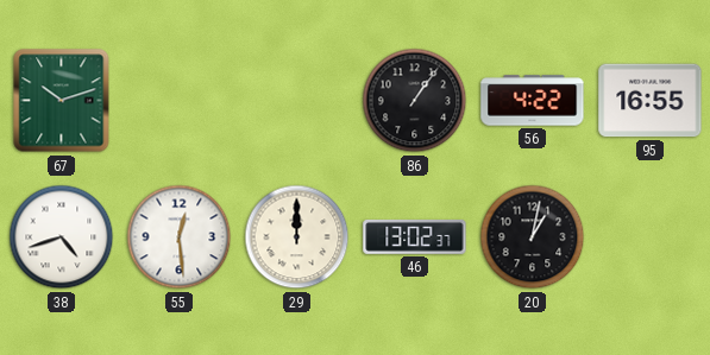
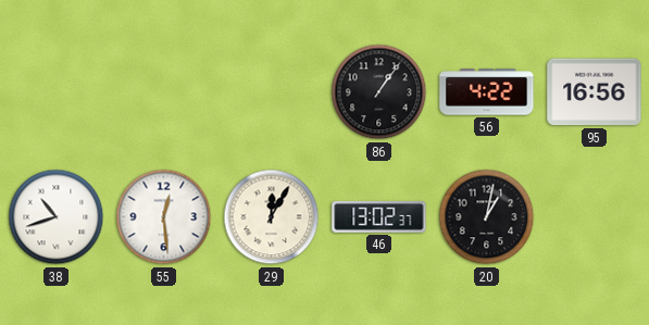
67: 10:12 -> none (62, 101)
95: 16:55 -> 16:56 (595, 92)
38: 4:42 -> 10:42 (57, 217)
29: 12:00 -> 12:05 (272, 217)
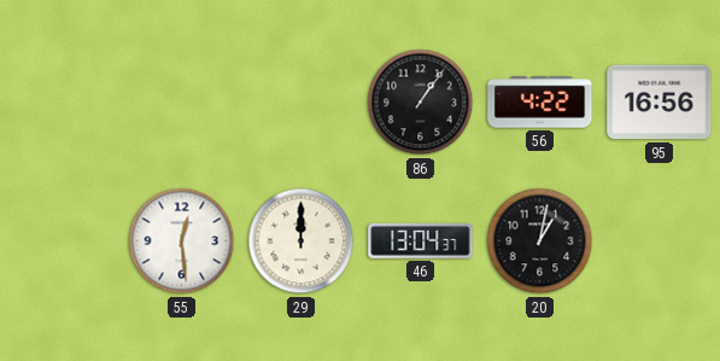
38: 10:42 -> none (57, 217)
29: 12:05 -> 12:00 (302, 241)
46: 13:02 -> 13:04 (421, 240)
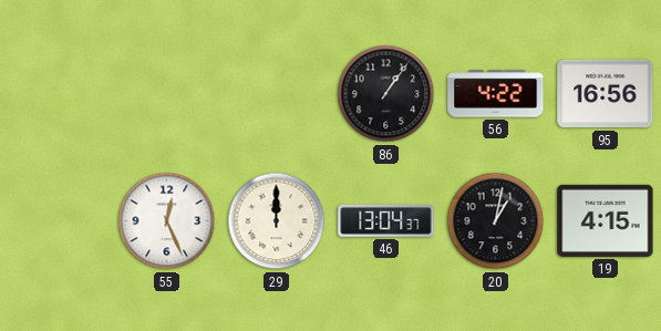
55: 12:29 -> 12:26 (167, 221)
19: none -> 4:15 (606, 220)
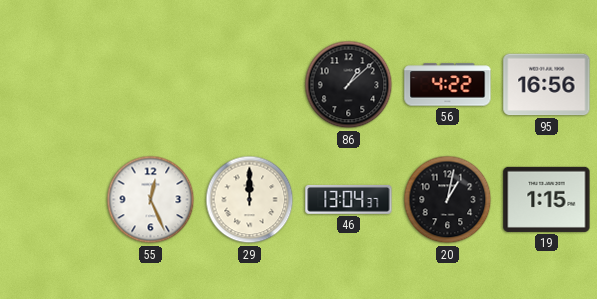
86: 1:06 -> 1:08 (349, 85)
19: 4:15 -> 1:15 (547, 199)
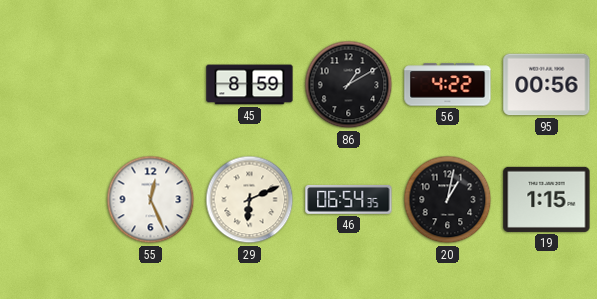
45: none -> 8:59 (250, 85)
86: 1:08 -> 1:10 (349, 85)
95: 16:56 -> 00:56 (547, 85)
29: 12:00 -> 6:11 (250, 200)
46: 13:04 -> 06:54 (349, 199)
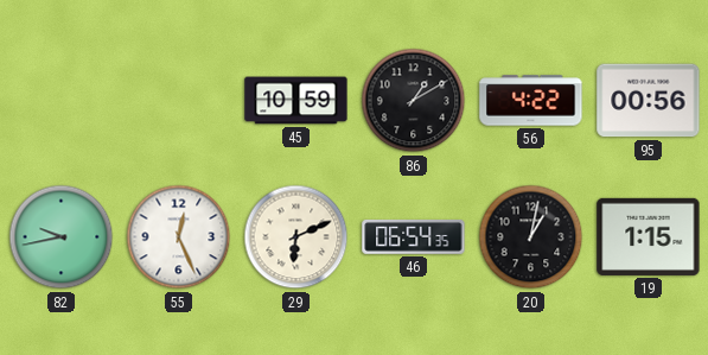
45: 8:59 -> 10:59 (296, 101)
82: none -> 9:43 (62, 237)
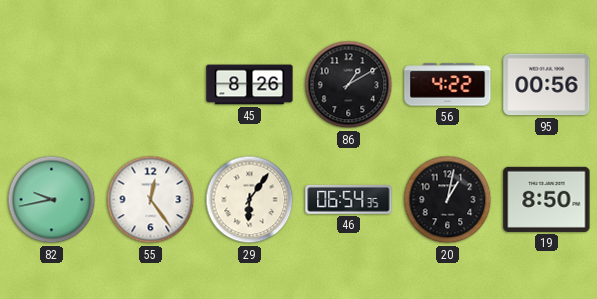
45: 10:59 -> 8:26 (250, 85)
55: 12:26 -> 12:24 (151, 200)
29: 6:11 -> 6:06 (250, 200)
19: 1:15 -> 8:50 (547, 199)
